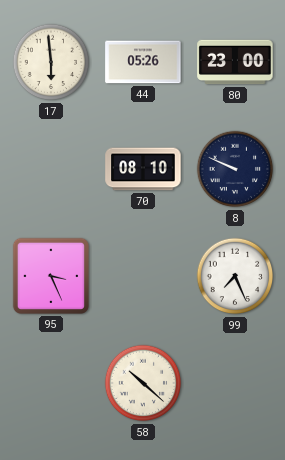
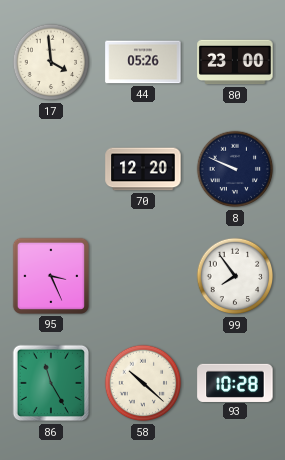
17: 5:59 -> 3:59 (51, 62)
70: 08:10 -> 12:20 (143, 169)
99: 7:26 -> 7:54 (235, 276)
86: none -> 11:25 (51, 383)
93: none -> 10:28 (235, 382)
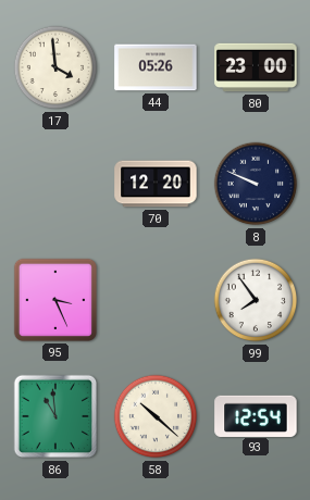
86: 11:25 -> 10:59 (55, 416)
93: 10:28 -> 12:54 (256, 415)
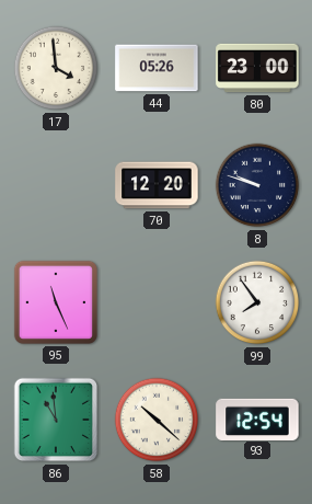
8: 9:49 -> 9:48 (257, 185)
95: 3:26 -> 11:26 (56, 302)
